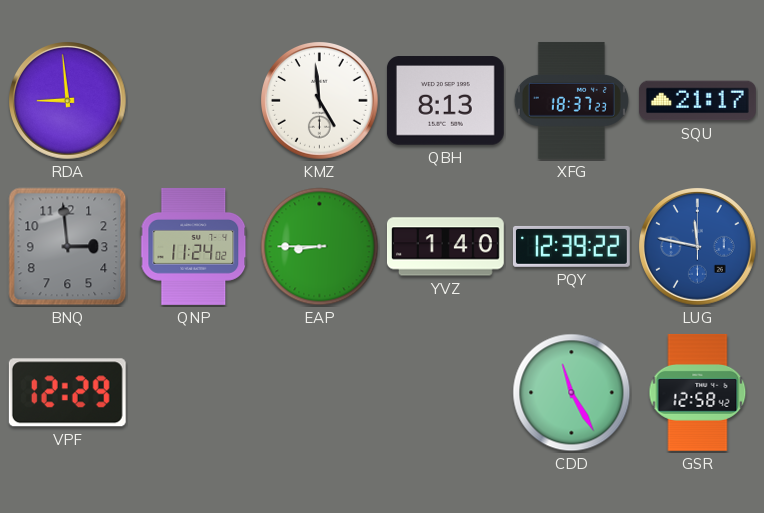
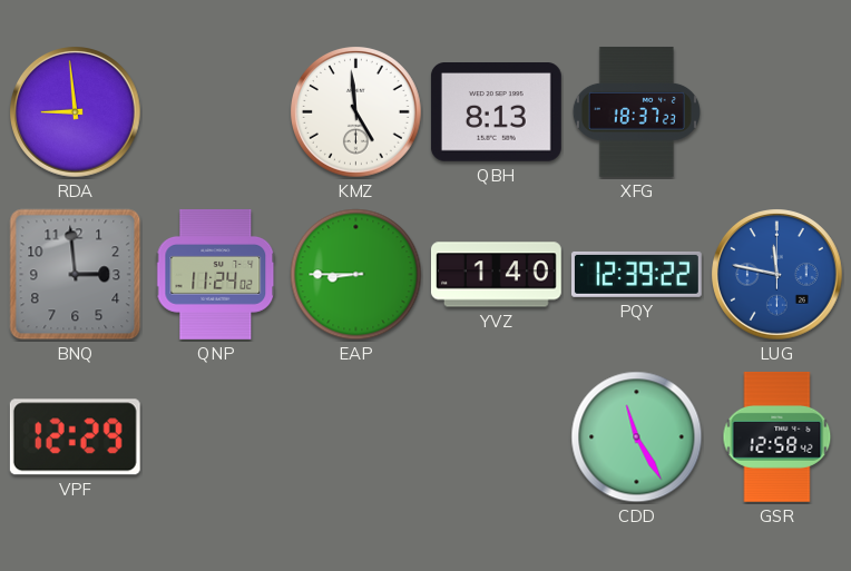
SQU: 21:17 -> none (697, 101)
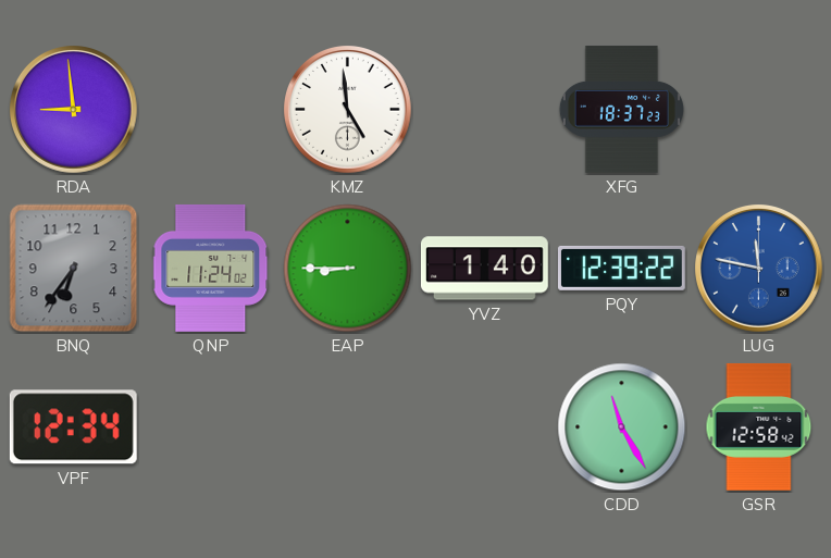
QBH: 8:13 -> none (496, 112)
BNQ: 2:59 -> 6:36 (74, 269)
VPF: 12:29 -> 12:34 (73, 427)
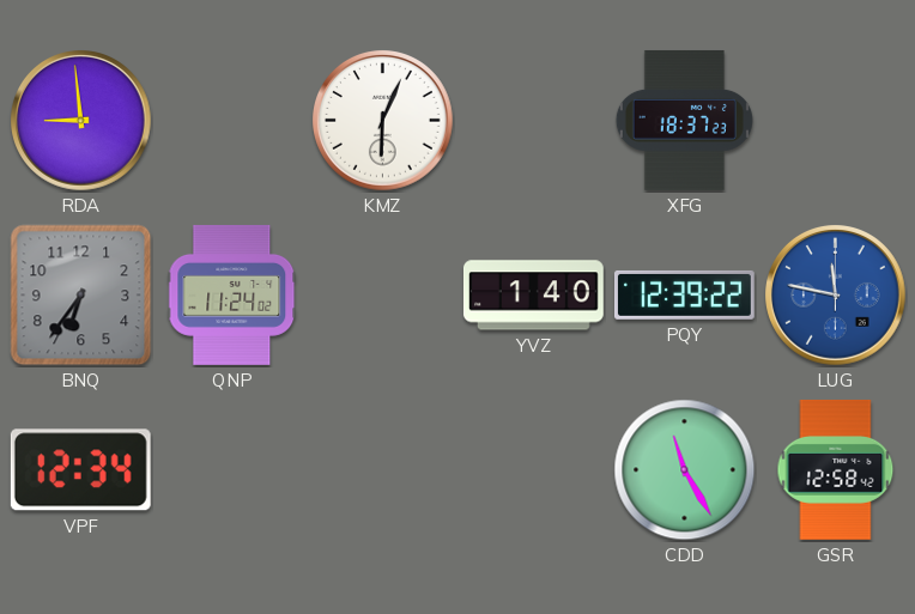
KMZ: 4:59 -> 6:04 (383, 121)
EAP: 8:45 -> none (348, 269)
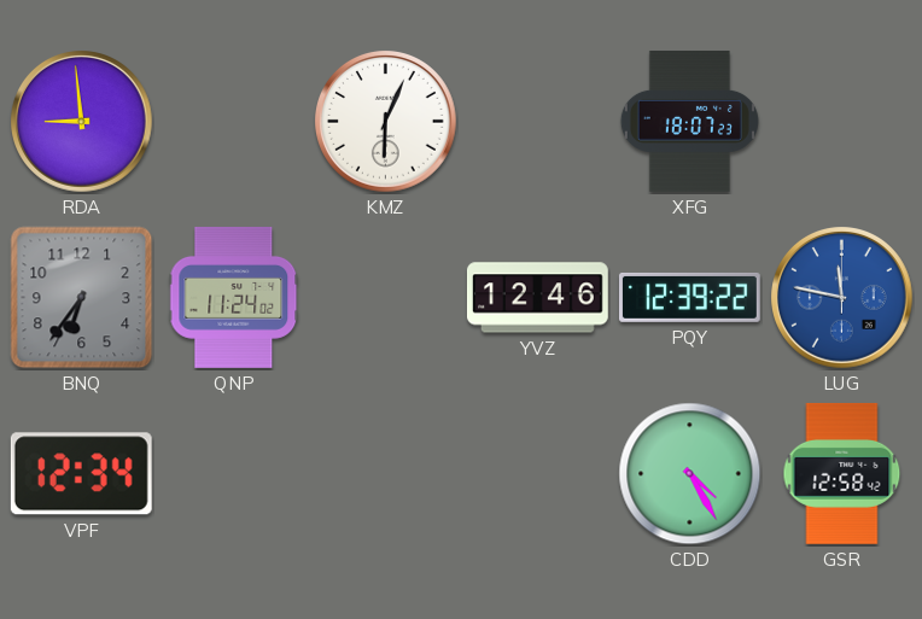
XFG: 18:37 -> 18:07 (689, 122)
YVZ: 1:40 -> 12:46 (537, 298)
CDD: 11:25 -> 4:25 (690, 474)
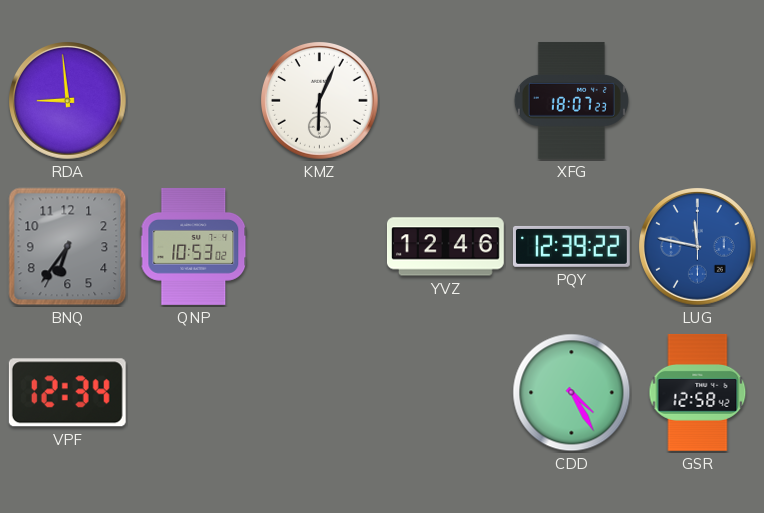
QNP: 11:24 -> 10:53 (194, 246)
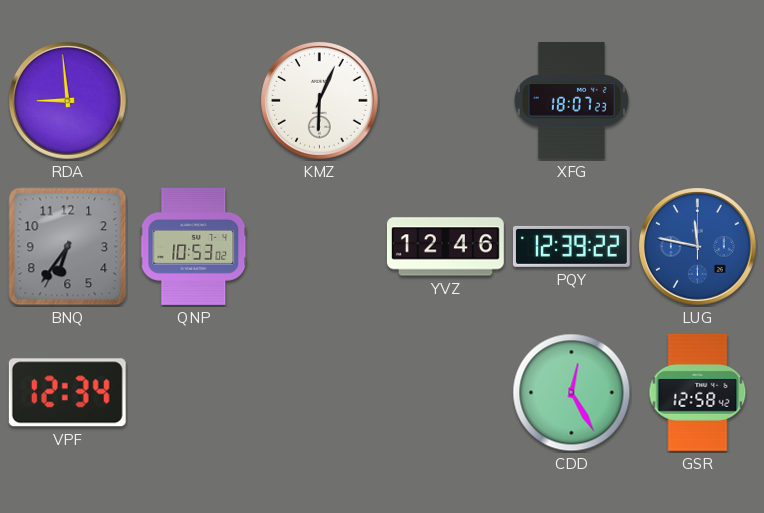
CDD: 4:25 -> 12:25 (572, 393)
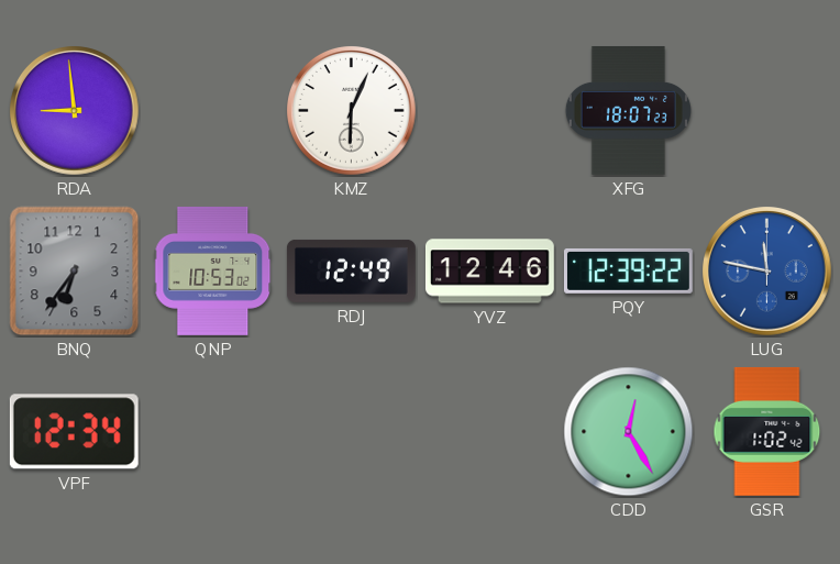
RDJ: none -> 12:49 (351, 270)
GSR: 12:58 -> 1:02 (767, 431)
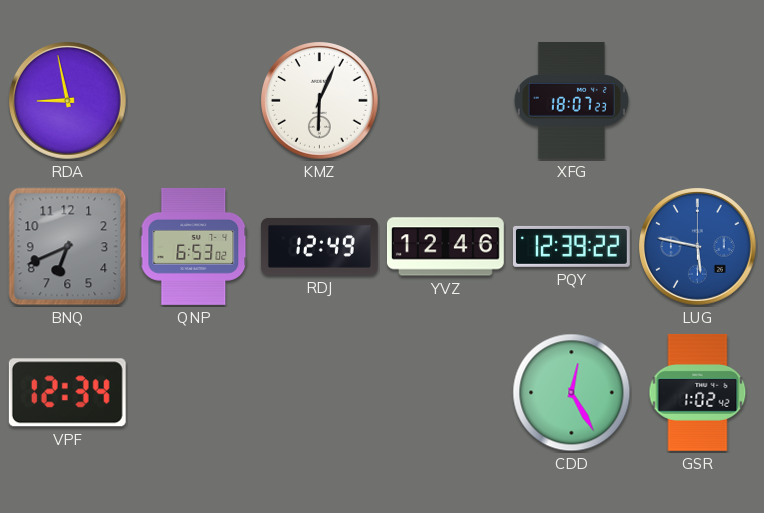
RDA: 8:59 -> 8:58 (68, 101)
BNQ: 6:36 -> 6:41 (68, 247)
QNP: 10:53 -> 6:53 (194, 246)
LUG: 11:47 -> 5:47 (698, 247)
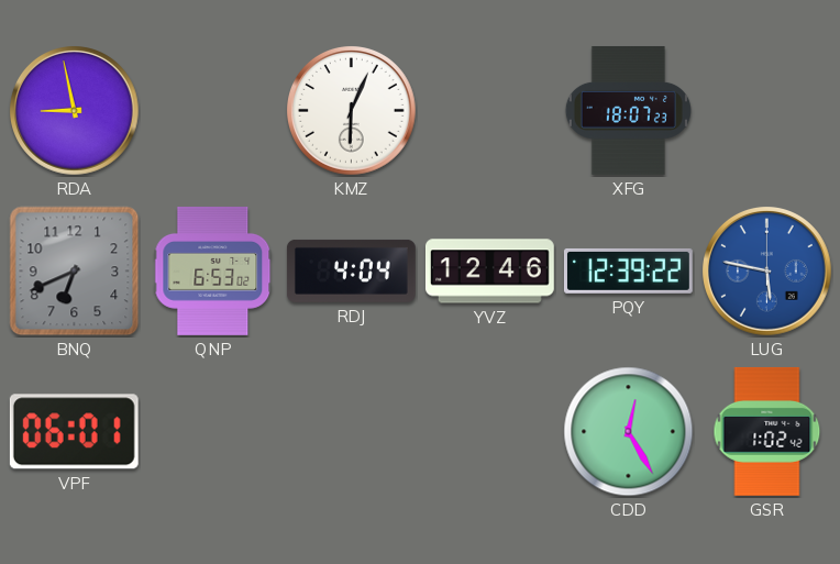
RDJ: 12:49 -> 4:04 (351, 270)
VPF: 12:34 -> 06:01 (74, 432)
